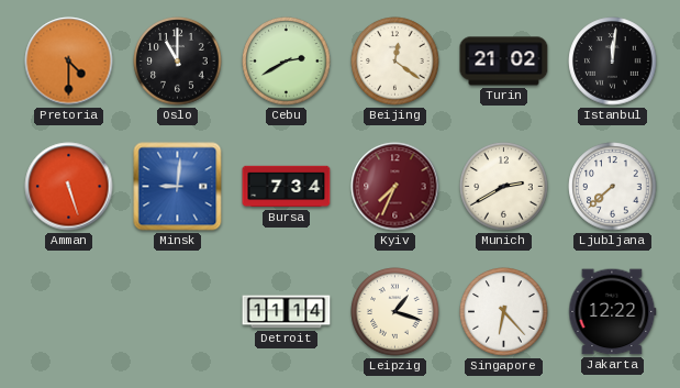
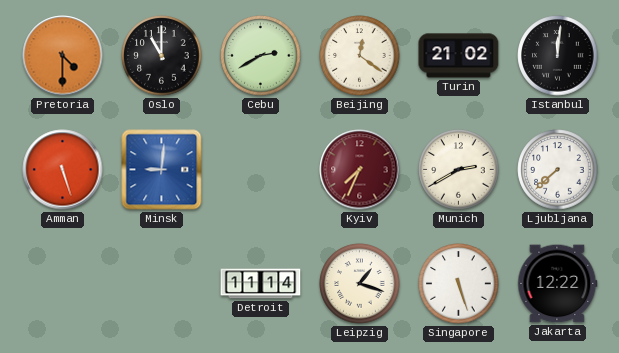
Bursa: 7:34 -> none (287, 187)
Singapore: 6:23 -> 5:27 (459, 284)
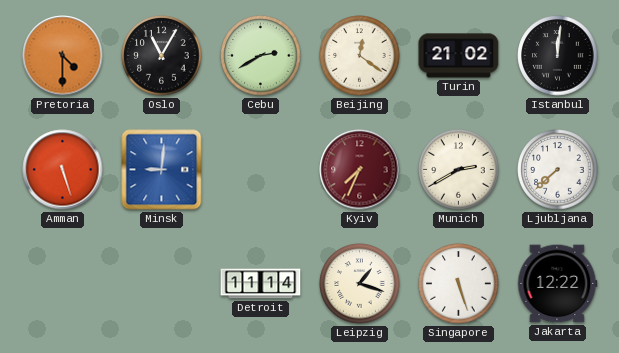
Oslo: 11:00 -> 11:05 (162, 56)
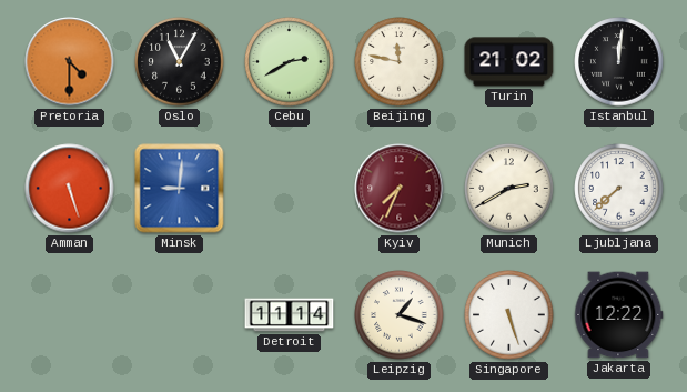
Beijing: 12:21 -> 11:47 (400, 62)
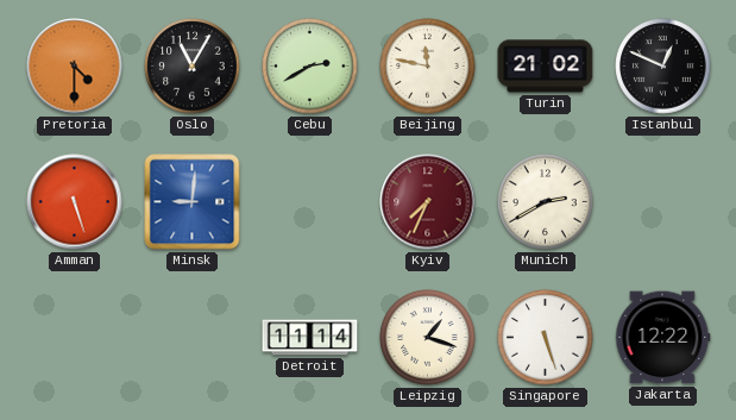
Istanbul: 12:01 -> 12:49 (663, 67)
Ljubljana: 7:38 -> none (619, 189)
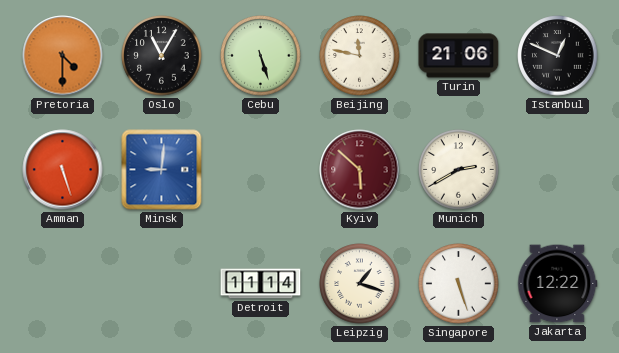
Cebu: 2:40 -> 5:27 (261, 56)
Turin: 21:02 -> 21:06 (459, 56)
Kyiv: 7:34 -> 5:52 (360, 170)
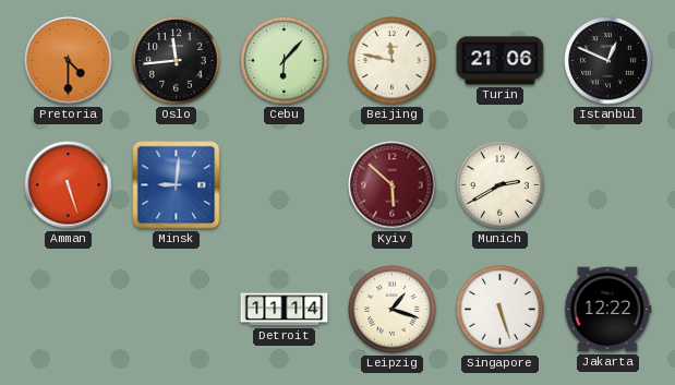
Oslo: 11:05 -> 11:44 (177, 61)
Cebu: 5:27 -> 6:07 (285, 61)
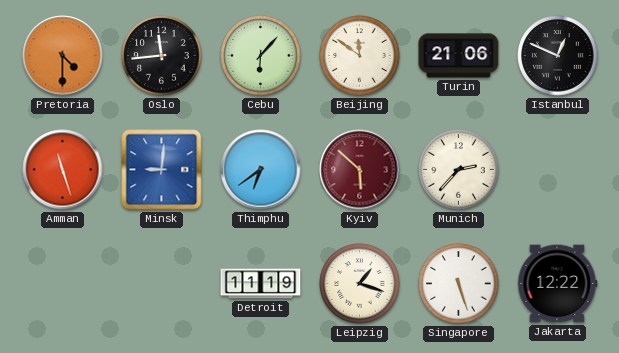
Beijing: 11:47 -> 11:51 (360, 56)
Amman: 5:27 -> 11:27 (63, 170)
Thimphu: none -> 6:39 (261, 170)
Munich: 2:40 -> 2:37 (459, 170)
Detroit: 11:14 -> 11:19 (261, 284)
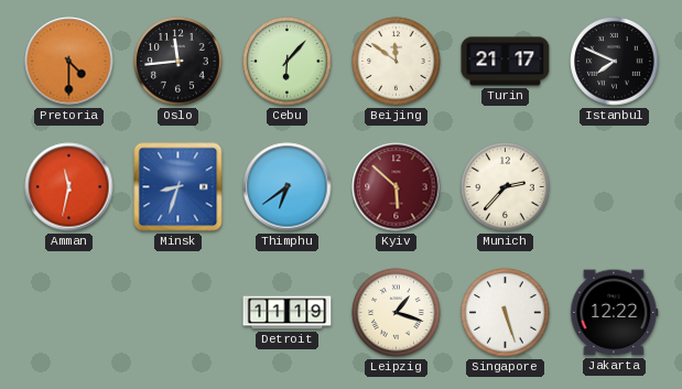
Turin: 21:06 -> 21:17 (506, 62)
Istanbul: 12:49 -> 7:49 (615, 62)
Amman: 11:27 -> 11:32 (69, 187)
Minsk: 9:01 -> 8:33 (178, 187)
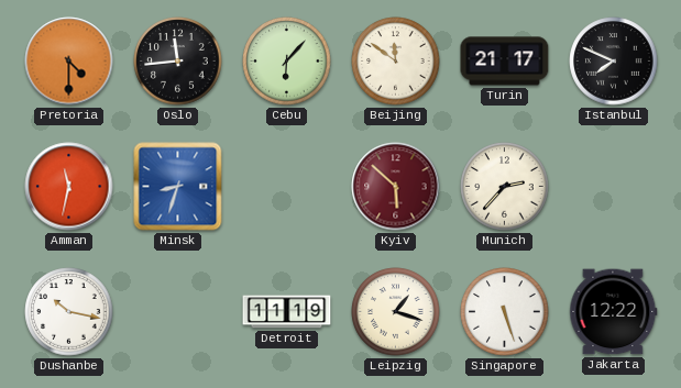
Thimphu: 6:39 -> none (288, 187)
Dushanbe: none -> 10:17 (69, 312)
